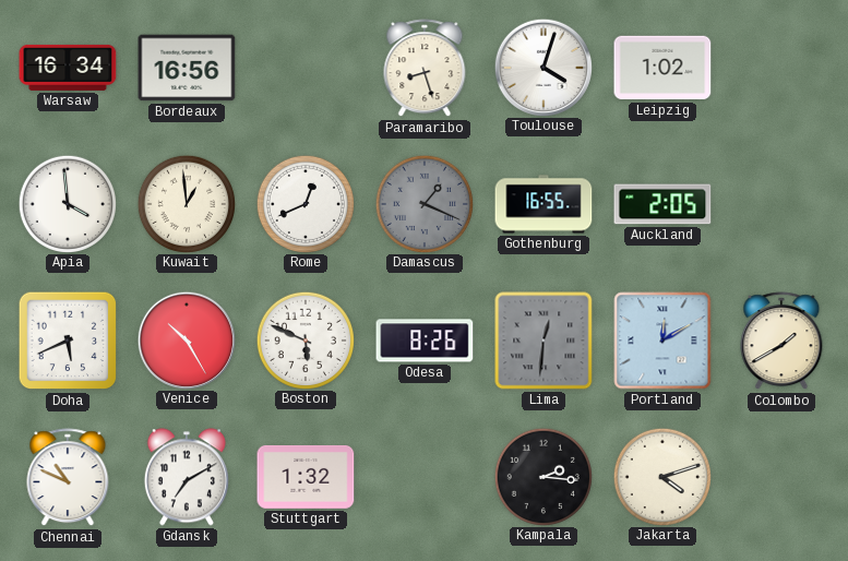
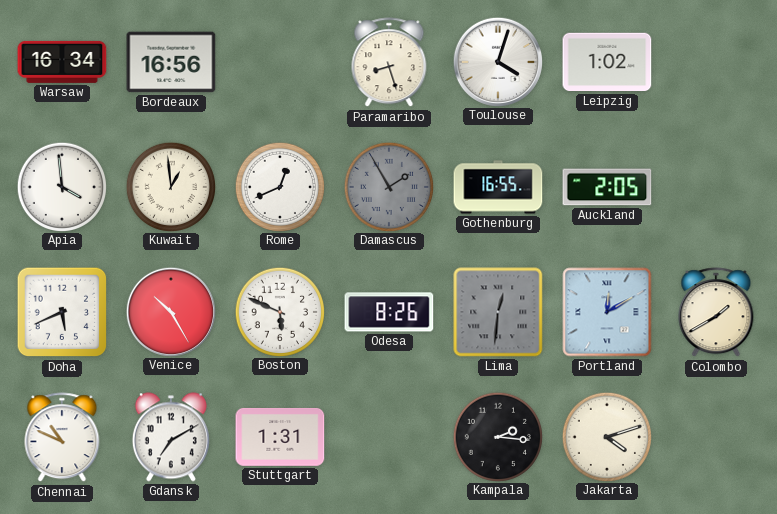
Damascus: 1:19 -> 1:55 (388, 186)
Stuttgart: 1:32 -> 1:31 (280, 437)
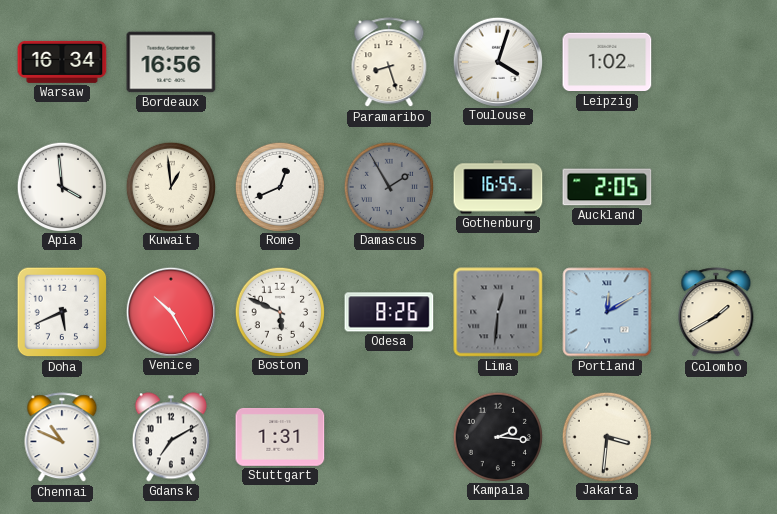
Jakarta: 4:12 -> 3:31 (606, 436)
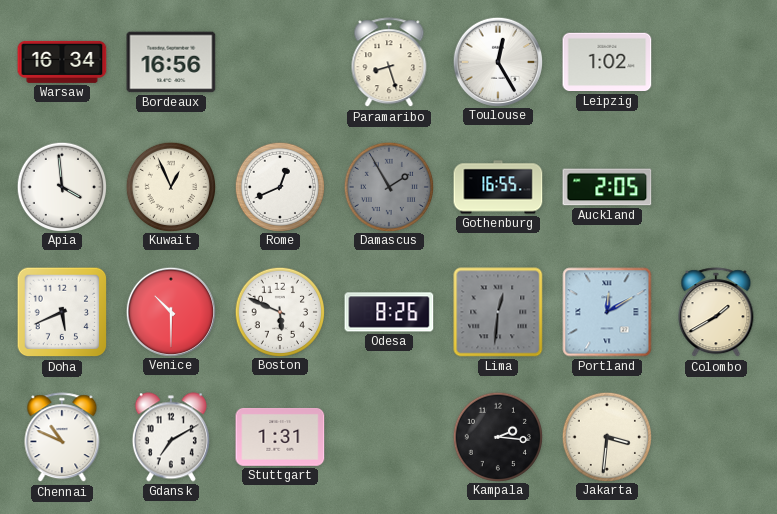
Toulouse: 4:03 -> 12:25 (497, 61)
Kuwait: 12:59 -> 12:56 (170, 186)
Venice: 10:25 -> 10:30 (170, 311)
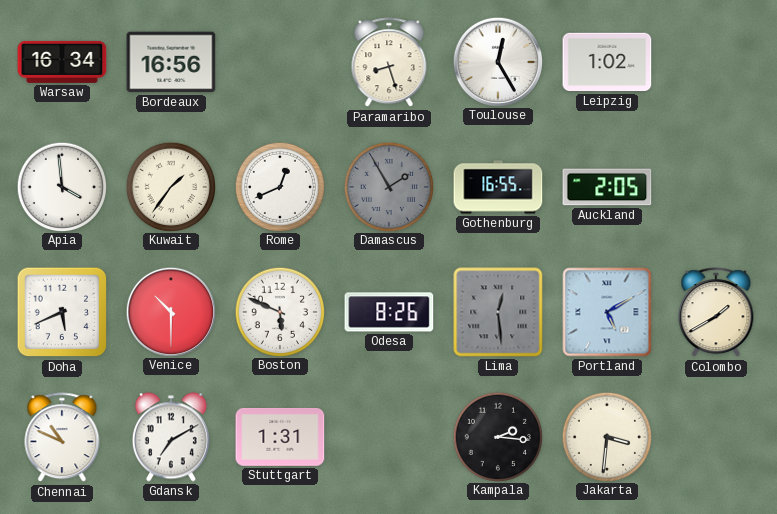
Kuwait: 12:56 -> 1:36 (170, 186)
Lima: 12:31 -> 12:29 (498, 312)
Portland: 12:10 -> 5:10 (607, 312)
